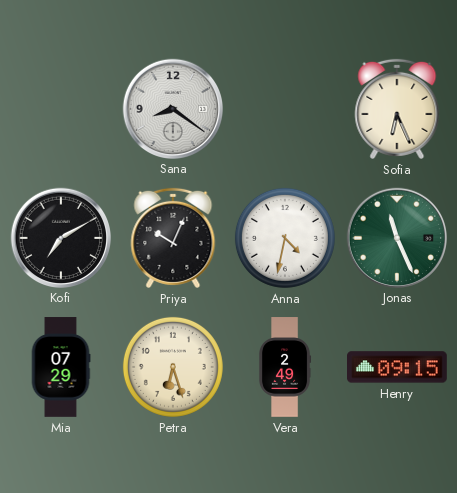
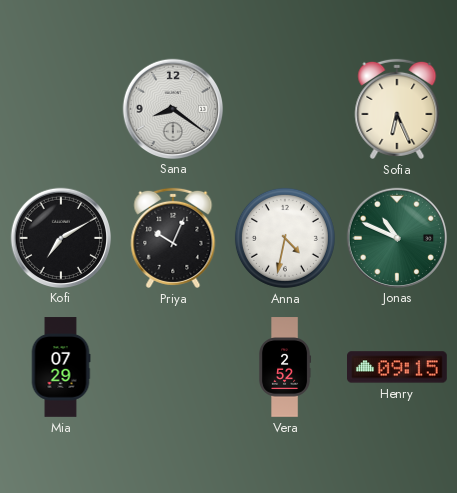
Jonas: 11:26 -> 10:49 (396, 237)
Petra: 6:27 -> none (173, 367)
Vera: 2:49 -> 2:52 (285, 367)
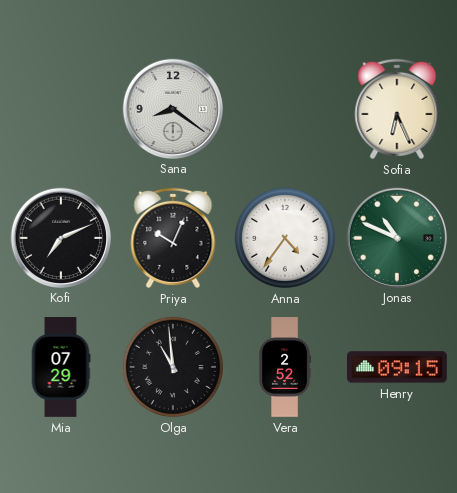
Kofi: 7:10 -> 7:11 (60, 237)
Anna: 4:32 -> 4:36 (285, 238)
Olga: none -> 10:59 (173, 367)
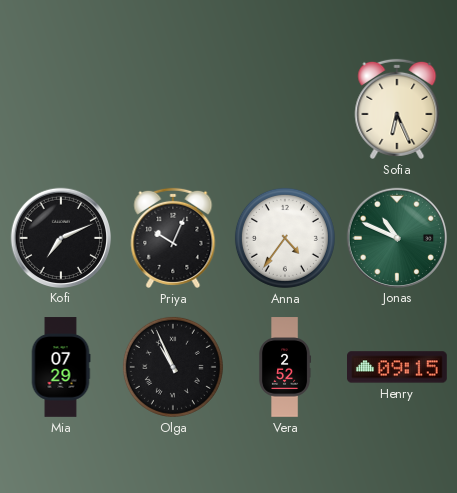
Sana: 8:21 -> none (172, 108)
Olga: 10:59 -> 10:56 (173, 367)
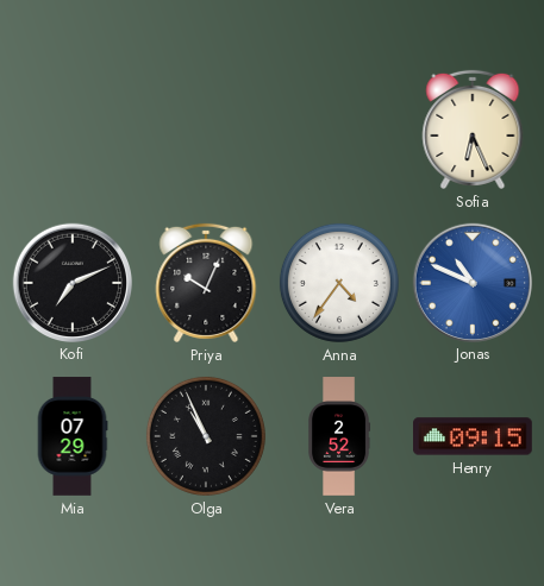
Jonas dial: green -> blue (471, 282)
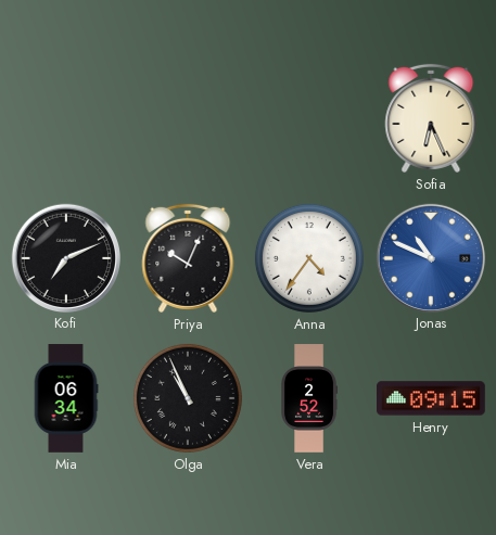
Mia: 07:29 -> 06:34 (66, 398)
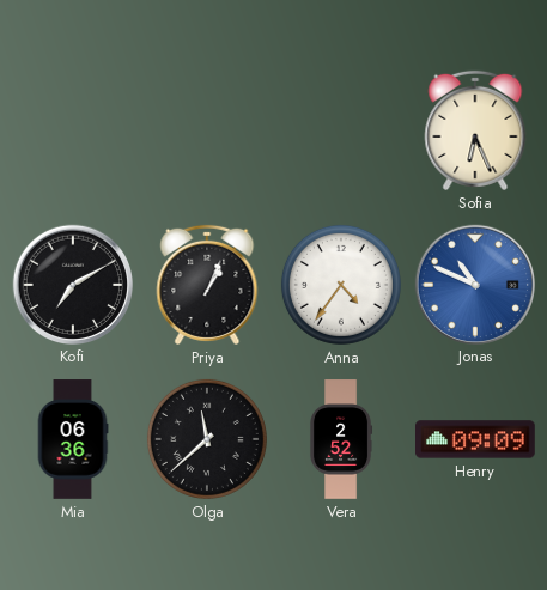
Kofi: 7:11 -> 7:10 (72, 284)
Priya: 10:04 -> 1:04 (207, 285)
Mia: 06:34 -> 06:36 (73, 439)
Olga: 10:56 -> 11:38 (207, 439)
Henry: 09:15 -> 09:09 (476, 439)
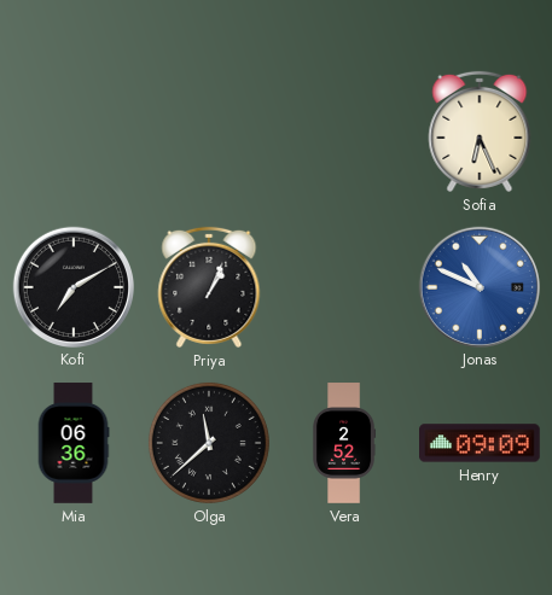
Anna: 4:36 -> none (341, 285)
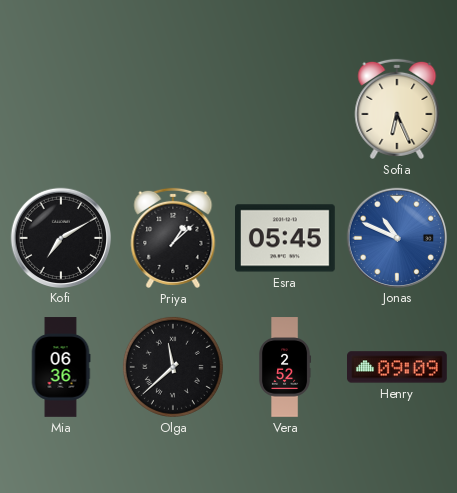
Priya: 1:04 -> 1:08 (173, 238)
Esra: none -> 05:45 (286, 238)
